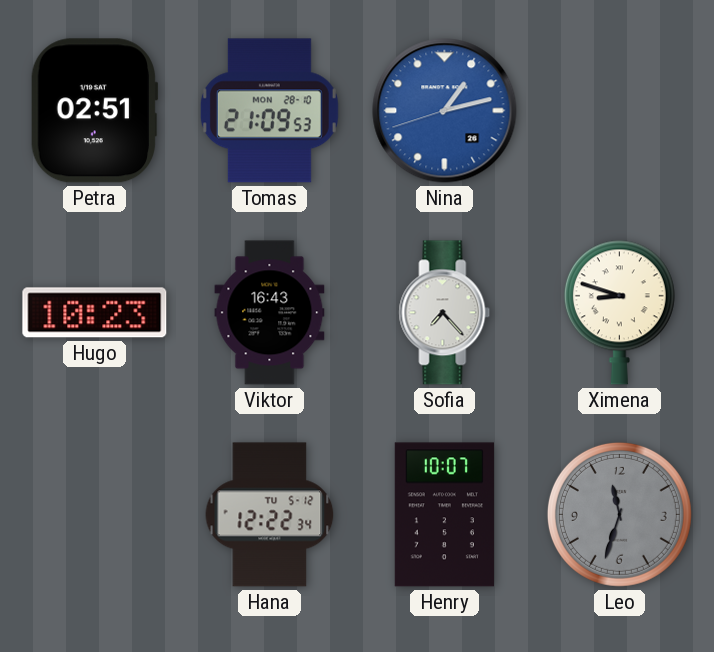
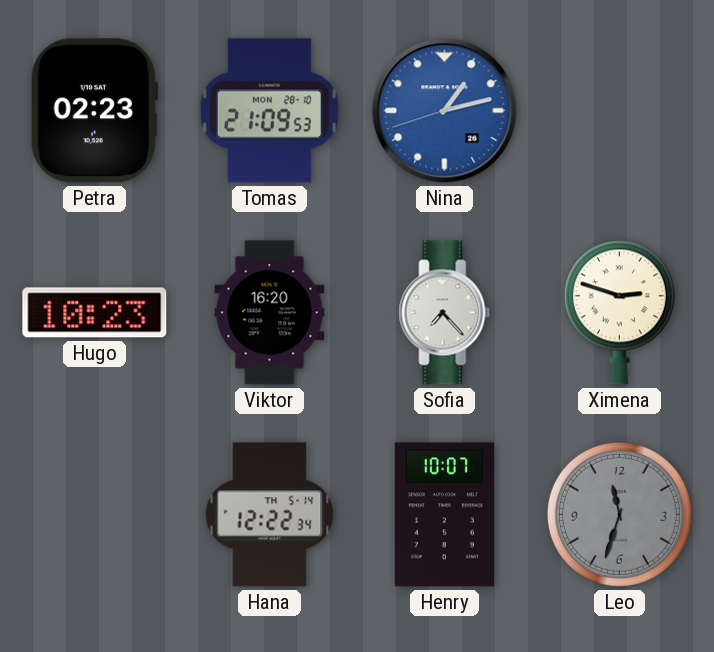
Petra: 02:51 -> 02:23 (94, 111)
Viktor: 16:43 -> 16:20 (270, 313)
Ximena: 8:48 -> 2:48 (619, 312)
Hana date: TU 5-12 -> TH 5-14 (270, 515)
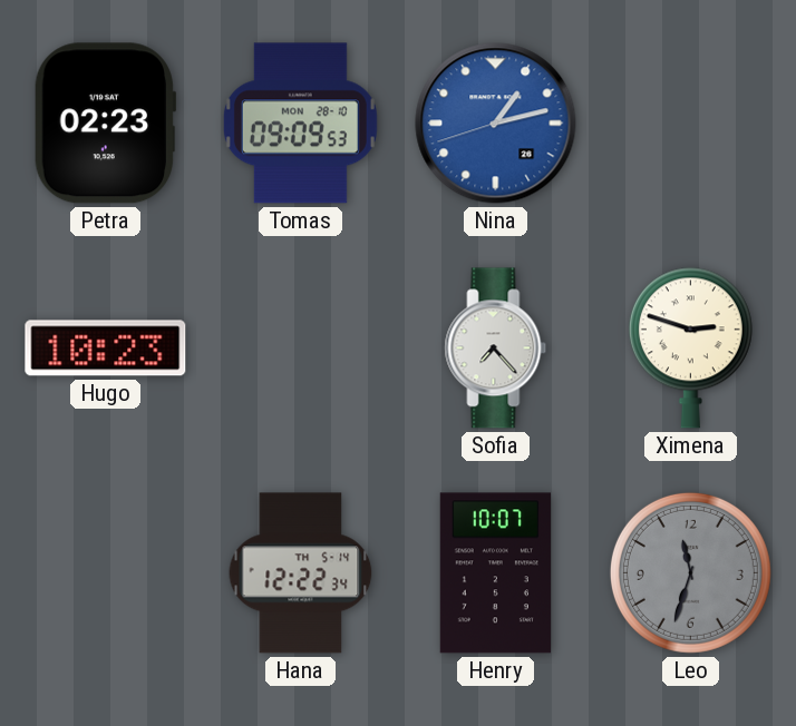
Tomas: 21:09 -> 09:09 (300, 124)
Viktor: 16:20 -> none (270, 313)
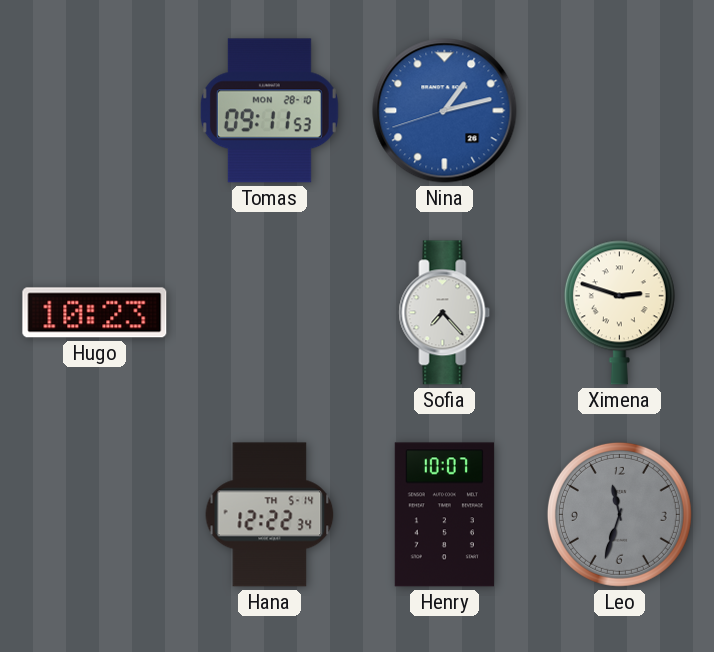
Petra: 02:23 -> none (105, 124)
Tomas: 09:09 -> 09:11 (269, 111)
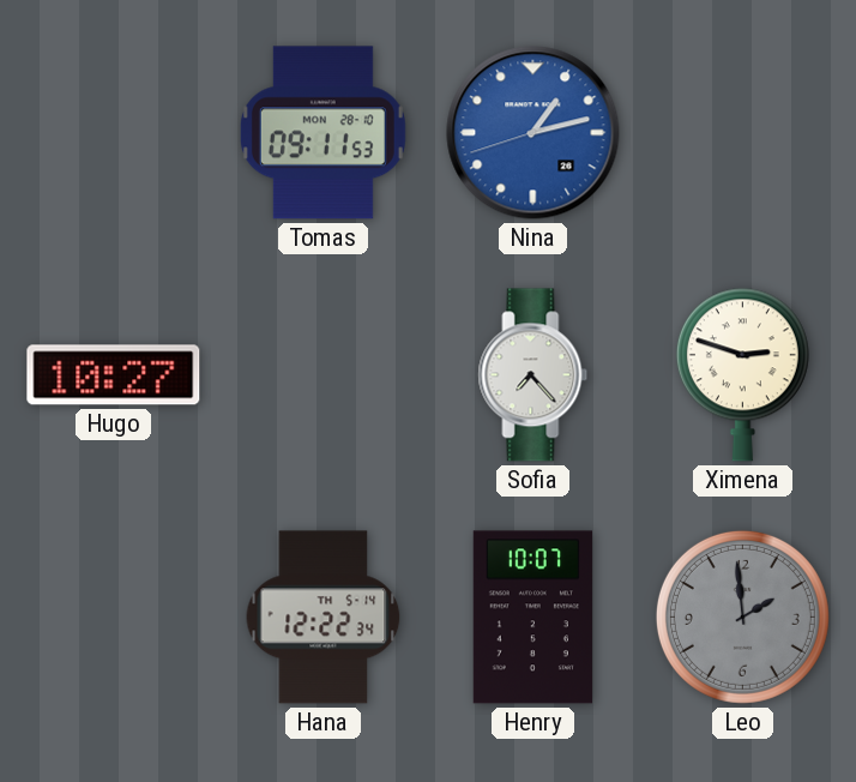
Hugo: 10:23 -> 10:27 (114, 375)
Leo: 11:33 -> 1:59 (742, 616)
